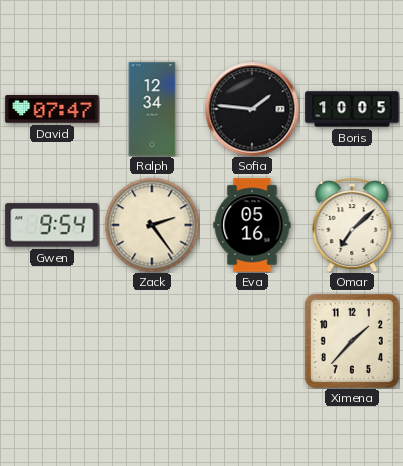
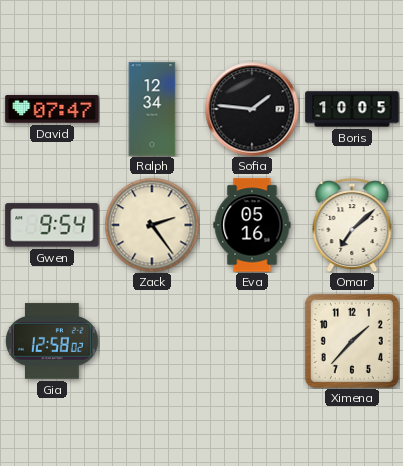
Gia: none -> 12:58 (52, 341)
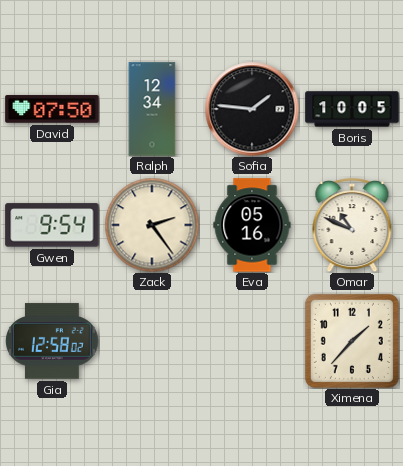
David: 07:47 -> 07:50 (52, 109)
Omar: 7:08 -> 10:49 (352, 225)
